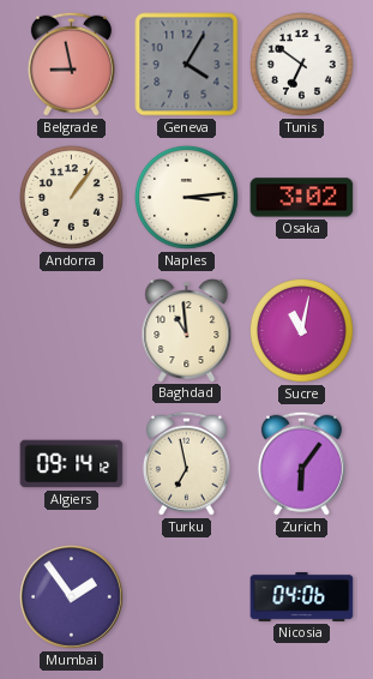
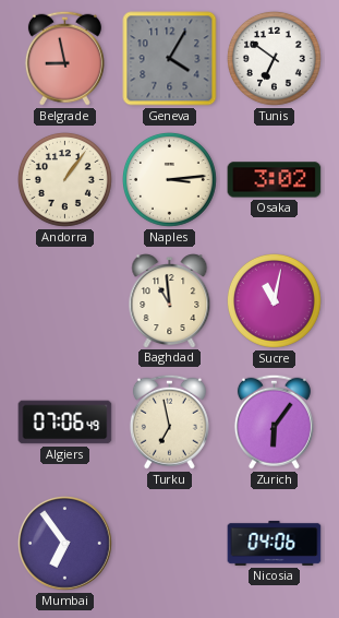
Algiers: 09:14 -> 07:06 (65, 423)
Mumbai: 1:54 -> 6:54 (65, 544)
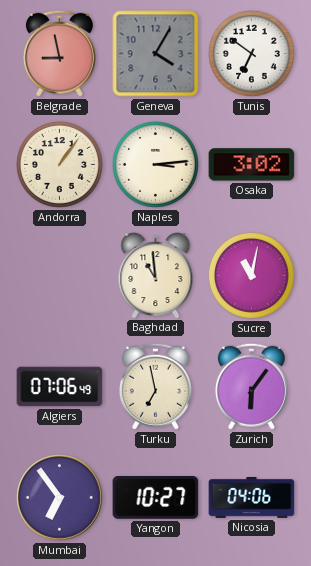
Yangon: none -> 10:27 (156, 498)
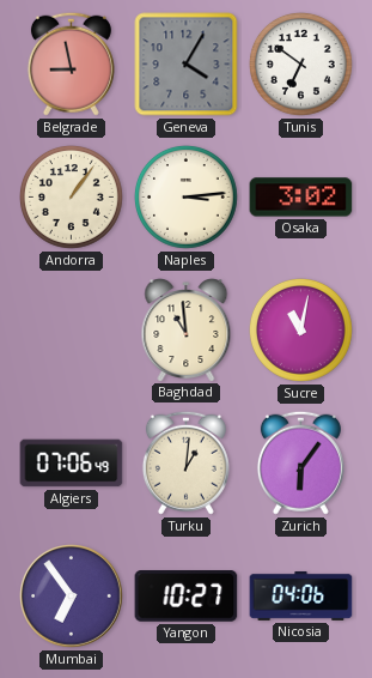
Turku: 6:58 -> 1:01 (185, 462)
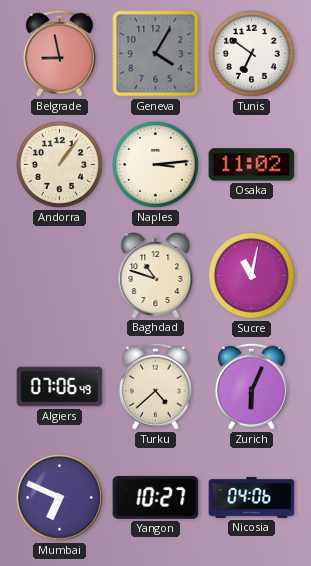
Osaka: 3:02 -> 11:02 (252, 165)
Baghdad: 10:59 -> 10:48 (156, 276)
Turku: 1:01 -> 4:38 (155, 386)
Zurich: 6:06 -> 6:04 (251, 386)
Mumbai: 6:54 -> 6:49 (60, 498)
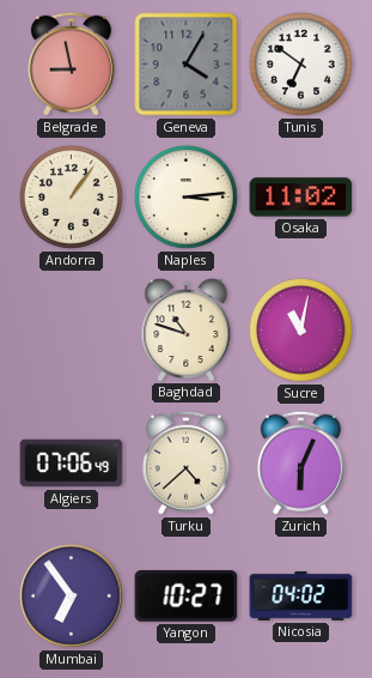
Mumbai: 6:49 -> 6:54 (72, 597)
Nicosia: 04:06 -> 04:02 (301, 595)
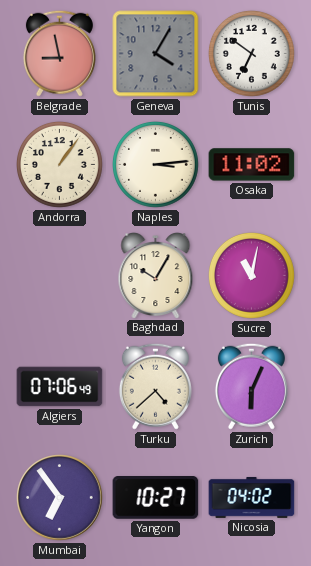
Baghdad: 10:48 -> 10:05 (156, 276)
